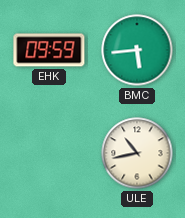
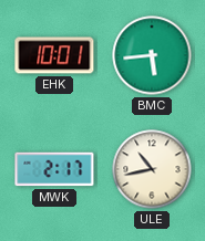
EHK: 09:59 -> 10:01 (54, 55)
MWK: none -> 2:17 (54, 169)
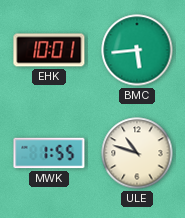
MWK: 2:17 -> 1:55 (49, 153)
ULE: 10:43 -> 10:48 (137, 153)
